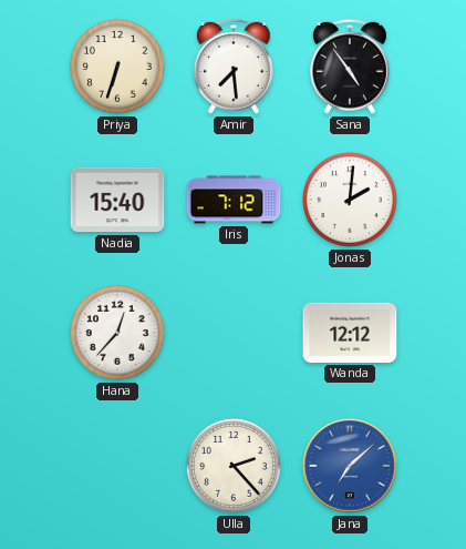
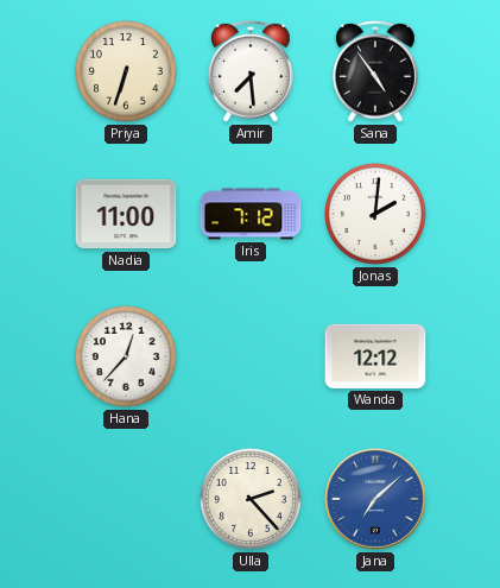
Nadia: 15:40 -> 11:00 (126, 214)
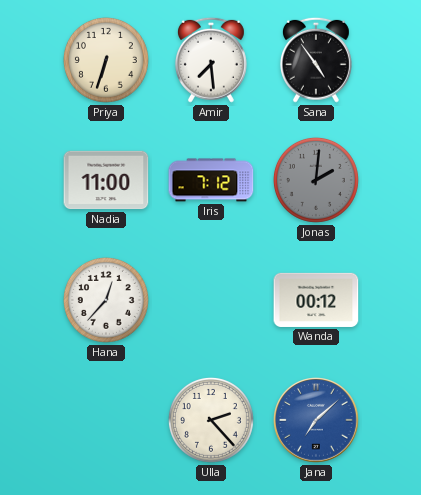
Jonas dial: white -> grey (316, 180)
Wanda: 12:12 -> 00:12 (316, 300)
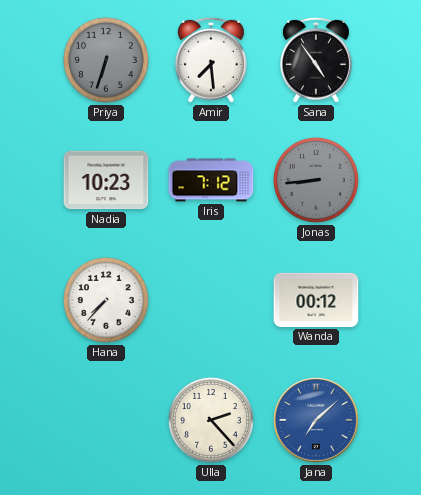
Priya dial: cream -> grey (106, 60)
Nadia: 11:00 -> 10:23 (106, 180)
Jonas: 2:01 -> 8:44 (316, 180)
Hana: 12:37 -> 7:37 (106, 300)
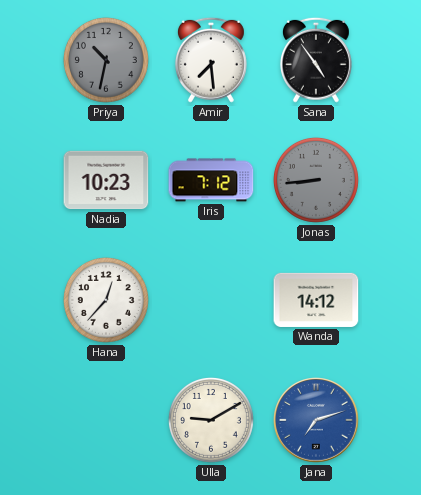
Priya: 6:33 -> 10:32 (106, 60)
Hana: 7:37 -> 12:37 (106, 300)
Wanda: 00:12 -> 14:12 (316, 300)
Ulla: 2:23 -> 9:10 (211, 420)
Jana: 7:08 -> 7:12 (317, 421)
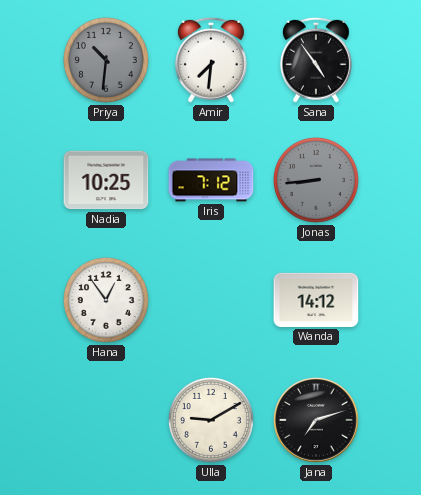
Priya: 10:32 -> 10:31 (106, 60)
Amir: 7:29 -> 7:31 (211, 60)
Nadia: 10:23 -> 10:25 (106, 180)
Hana: 12:37 -> 12:54 (106, 300)
Jana dial: blue -> black (317, 421)
